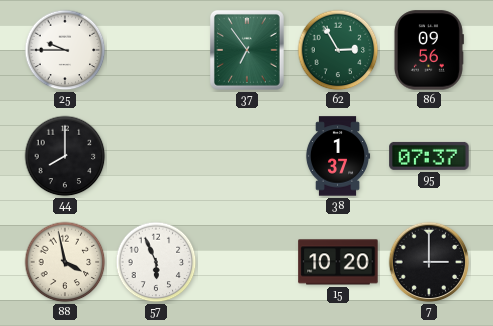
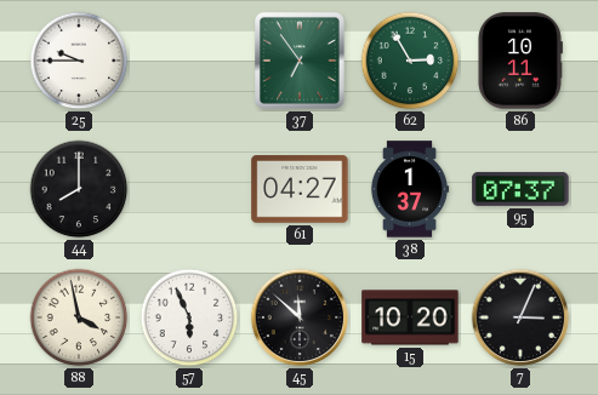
86: 09:56 -> 10:11 (519, 61)
61: none -> 04:27 (300, 189)
45: none -> 11:52 (300, 317)
7: 3:00 -> 3:04 (520, 317)
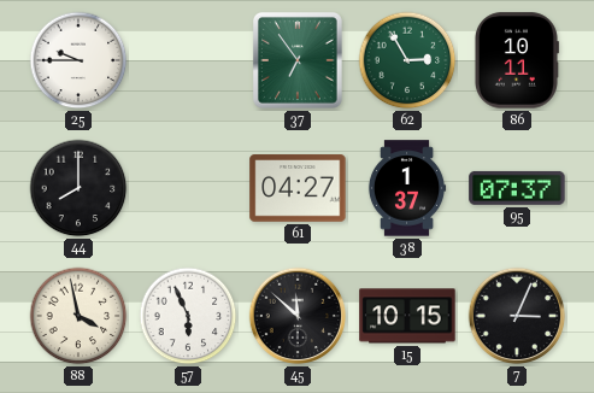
15: 10:20 -> 10:15 (407, 316)
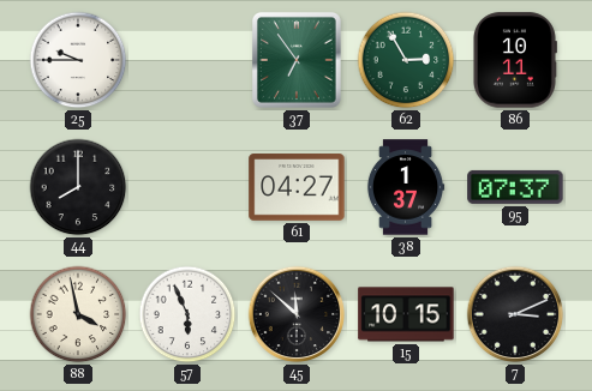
7: 3:04 -> 3:11 (515, 314)
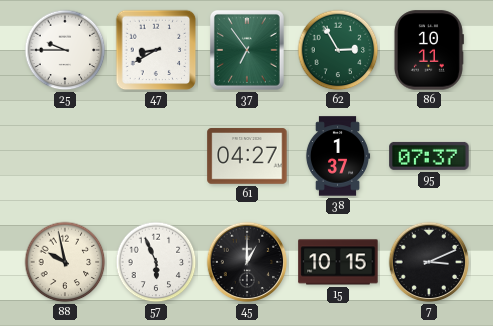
47: none -> 8:40 (156, 50)
44: 8:00 -> none (78, 187)
88: 3:58 -> 9:58 (65, 262)
45: 11:52 -> 1:00 (247, 262)
